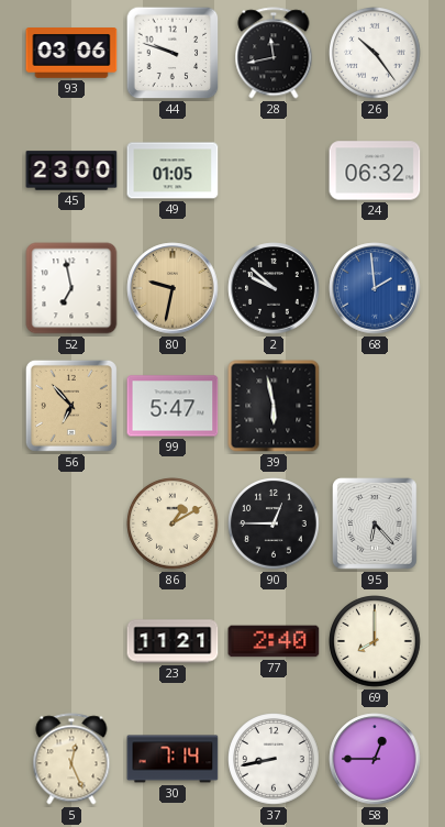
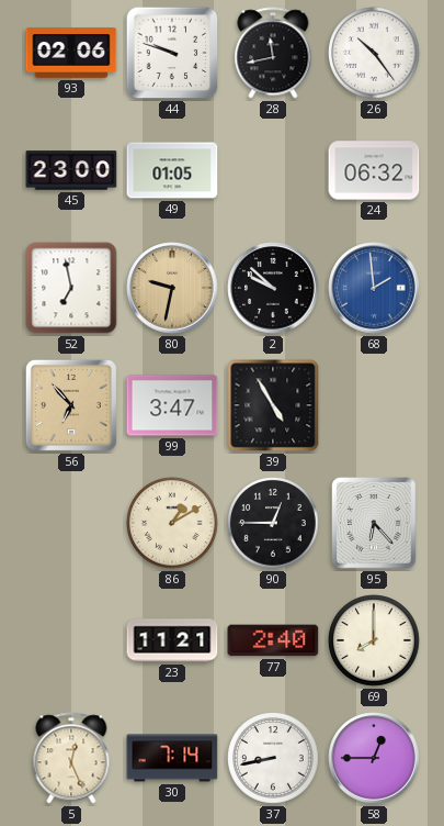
93: 03:06 -> 02:06 (71, 54)
99: 5:47 -> 3:47 (172, 405)
39: 5:58 -> 4:55 (273, 405)
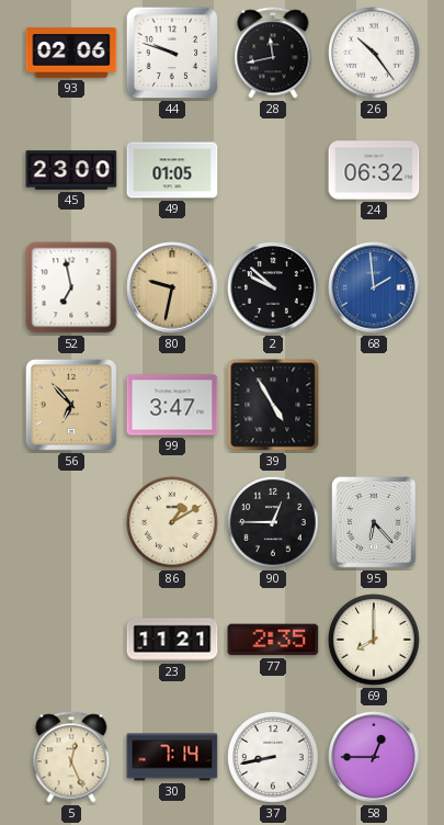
77: 2:40 -> 2:35 (273, 640)
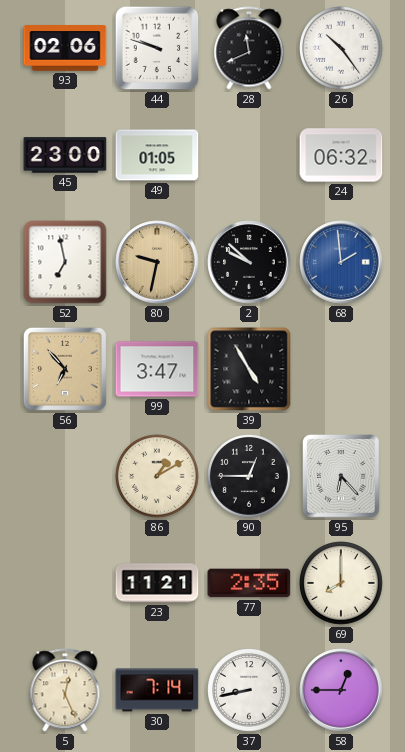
28: 11:43 -> 11:41 (249, 48)
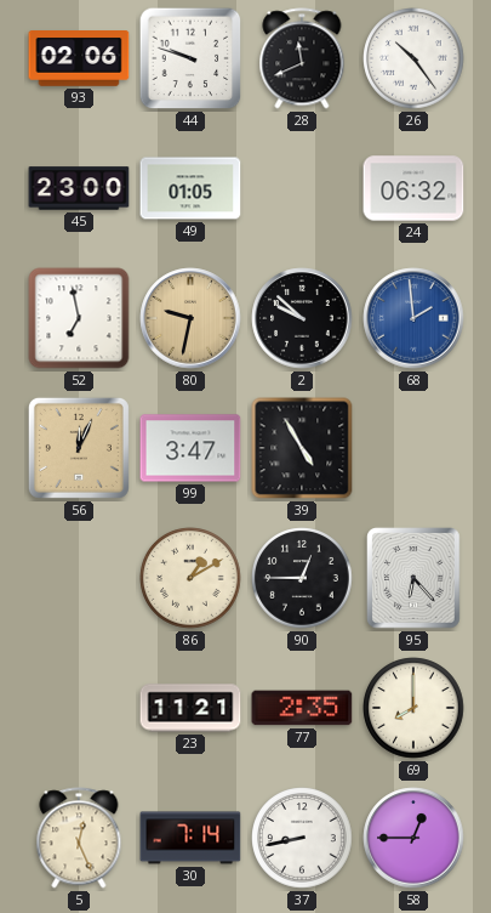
56: 6:53 -> 12:04 (79, 448)
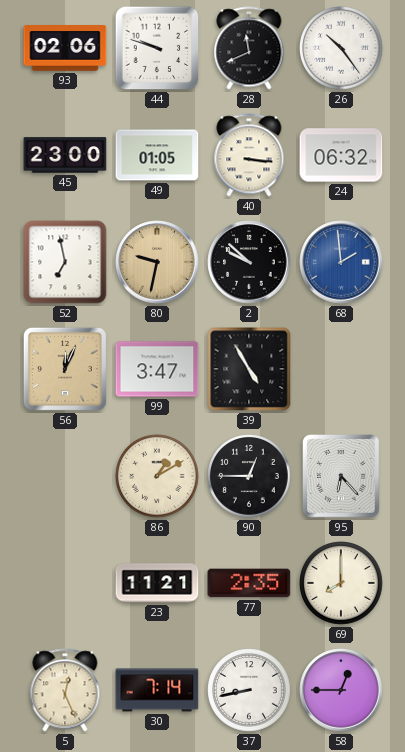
40: none -> 3:16 (249, 155)
